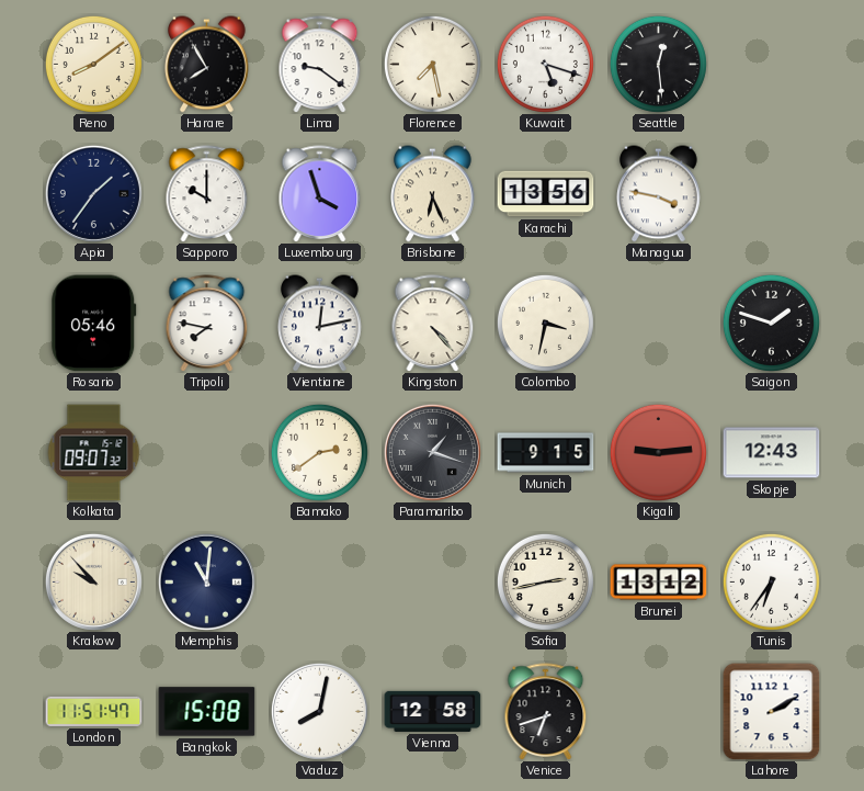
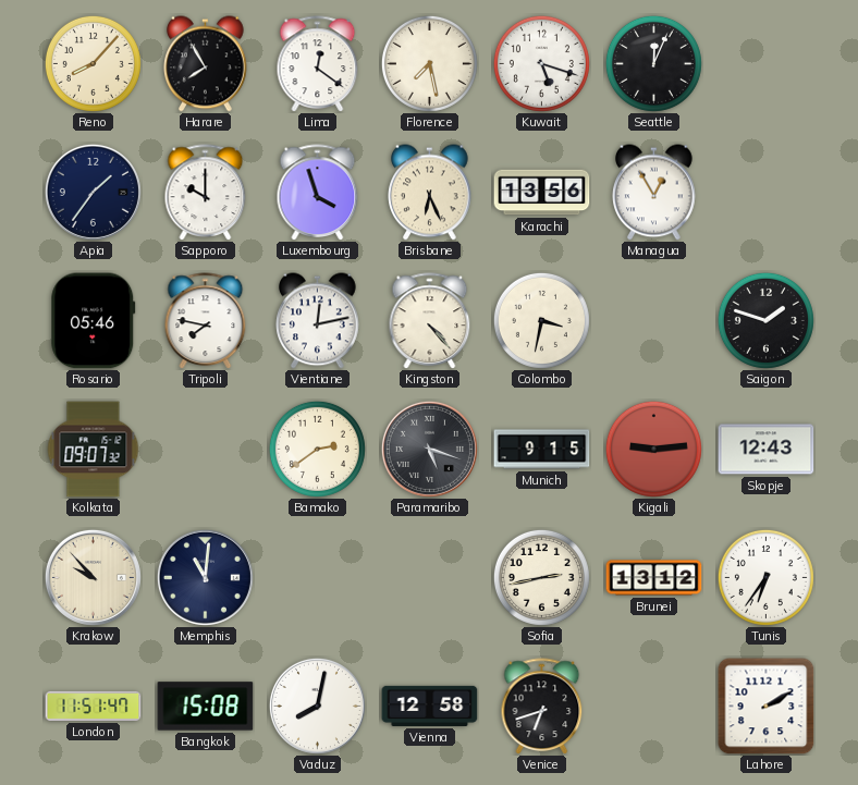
Reno: 8:09 -> 8:07 (93, 63)
Lima: 9:21 -> 12:21 (318, 63)
Seattle: 12:29 -> 12:04 (653, 63)
Managua: 3:47 -> 12:55 (654, 193)
Paramaribo: 1:18 -> 5:18 (429, 449)
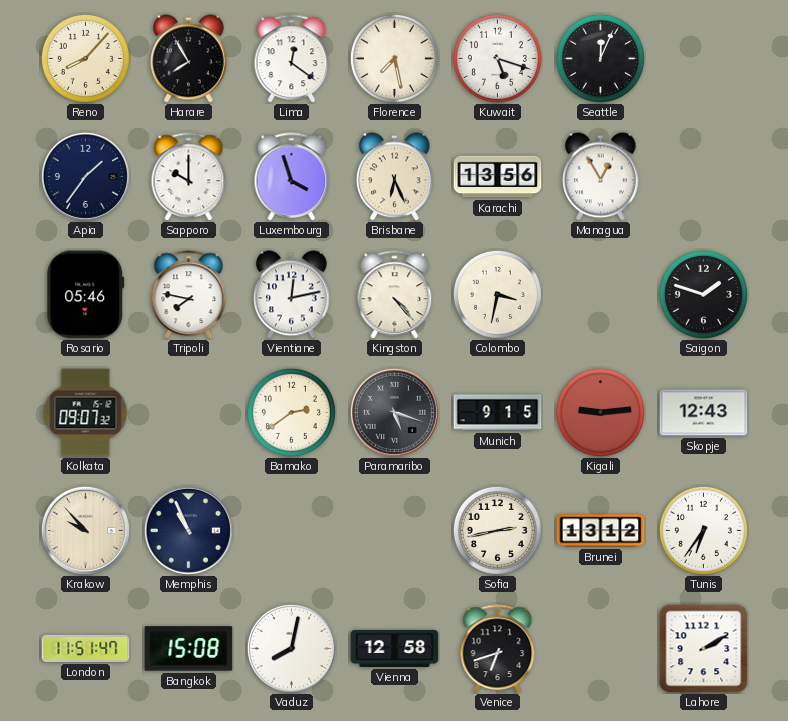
Memphis: 11:01 -> 10:56 (188, 530)
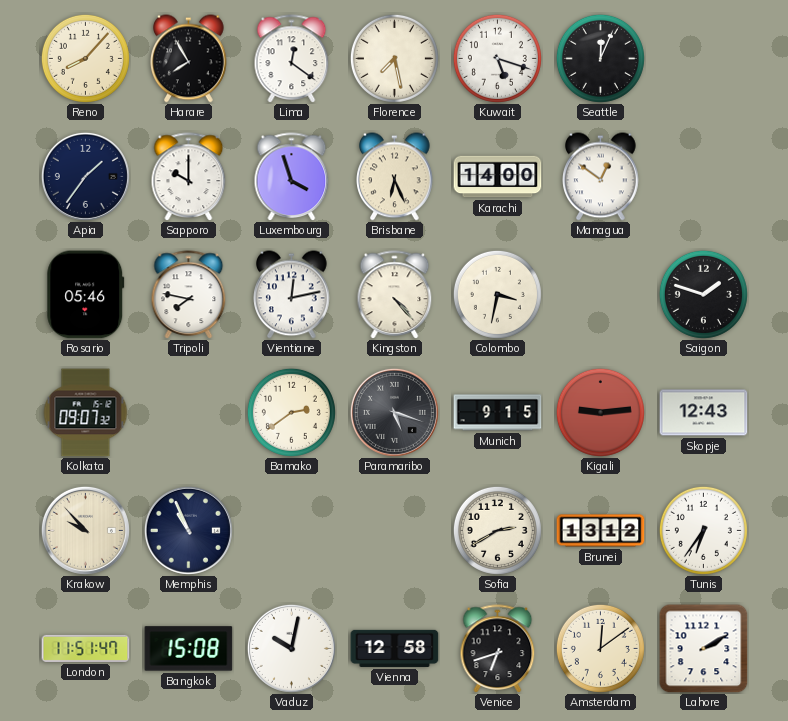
Karachi: 13:56 -> 14:00 (498, 177)
Managua: 12:55 -> 12:51 (601, 177)
Sofia: 2:43 -> 2:40 (497, 530)
Vaduz: 8:02 -> 10:02 (291, 648)
Amsterdam: none -> 12:09 (600, 648)
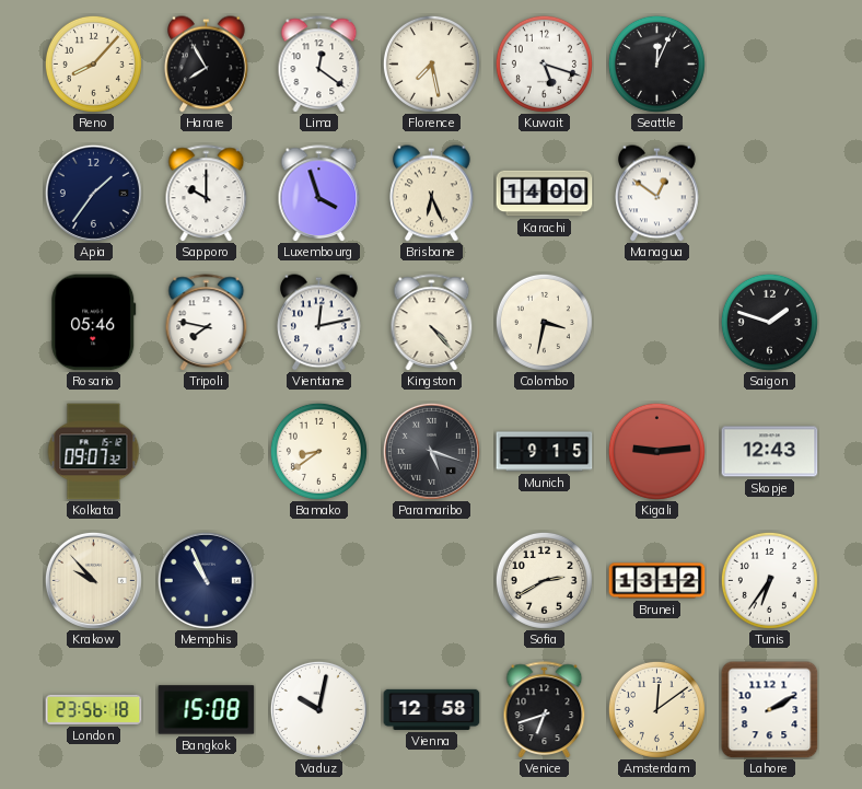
Bamako: 2:39 -> 8:39 (318, 451)
London: 11:51 -> 23:56 (94, 709)
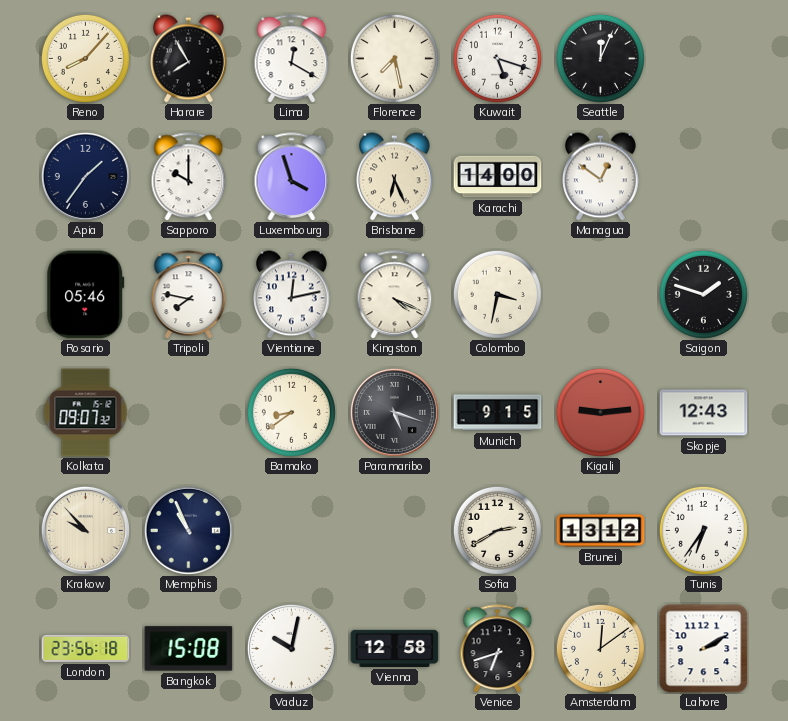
Lima: 12:21 -> 12:20 (292, 58)
Kingston: 4:23 -> 4:19 (395, 294)
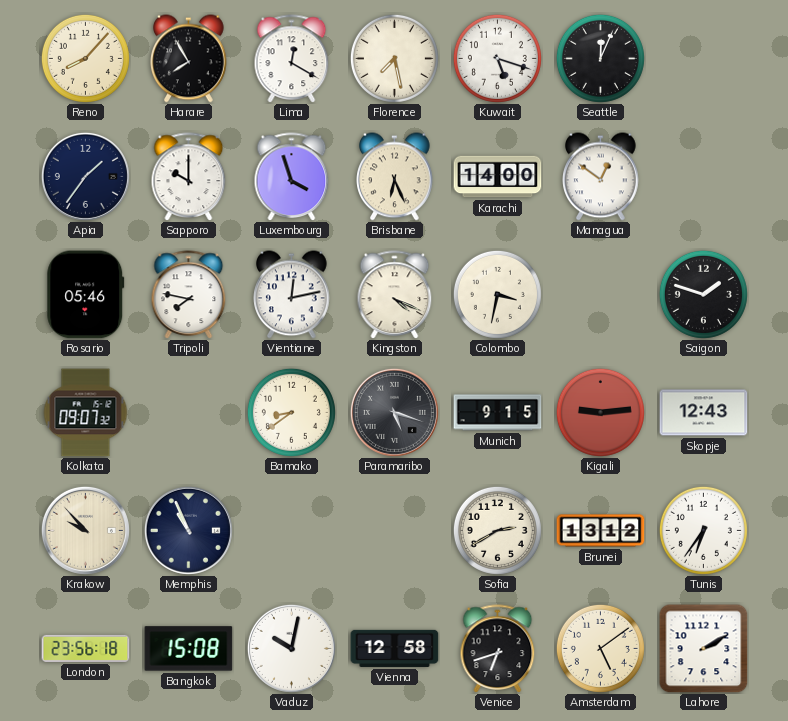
Amsterdam: 12:09 -> 5:09 (600, 648)
